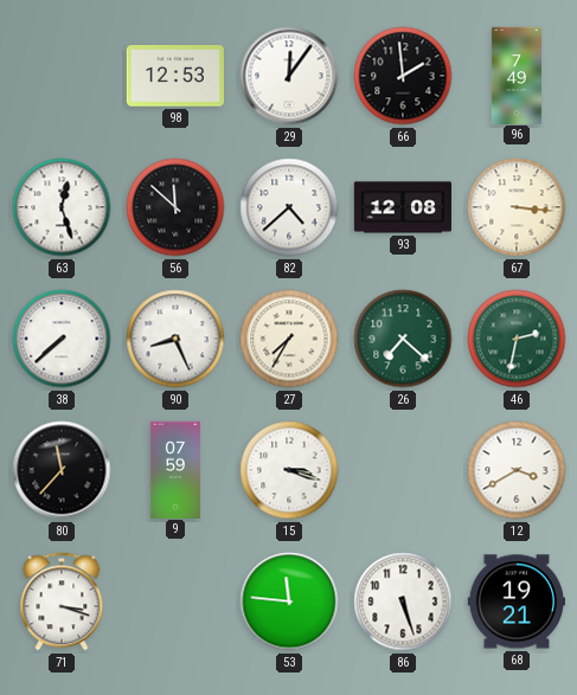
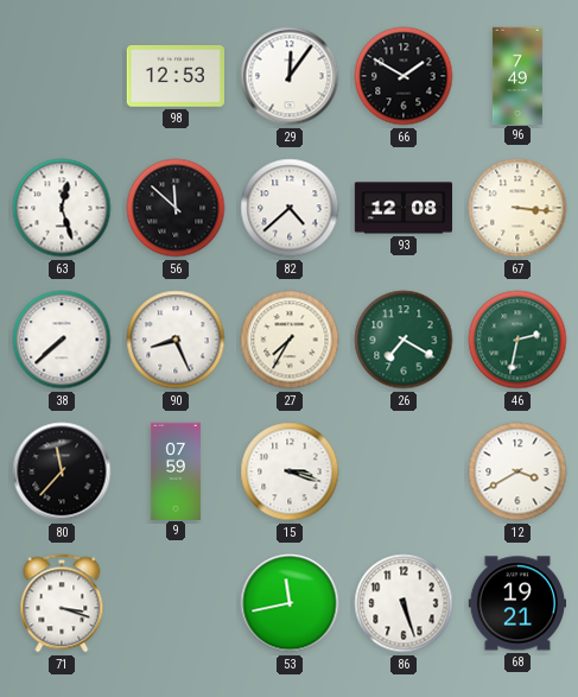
66: 1:59 -> 1:50 (404, 76)
26: 7:22 -> 7:20 (404, 340)
53: 11:46 -> 11:43 (290, 603)
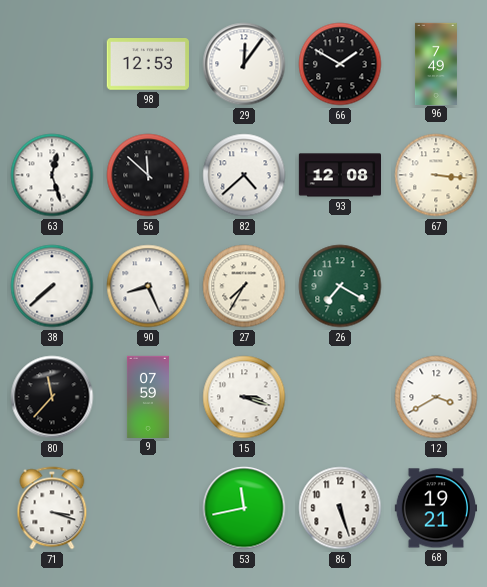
46: 2:32 -> none (517, 340)
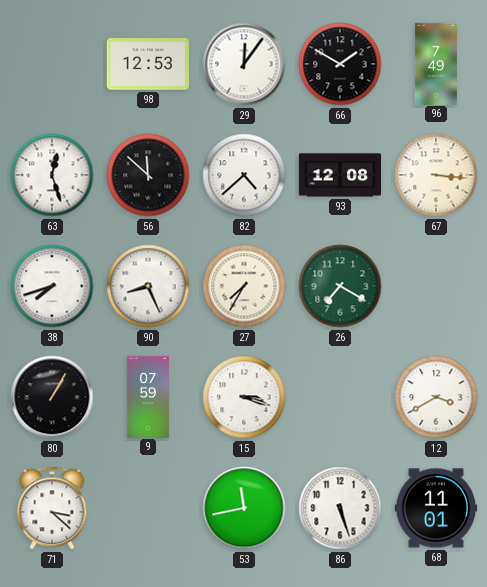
38: 7:38 -> 7:42 (52, 286)
80: 11:37 -> 1:05 (52, 397)
71: 3:18 -> 3:22 (52, 508)
68: 19:21 -> 11:01 (435, 508)
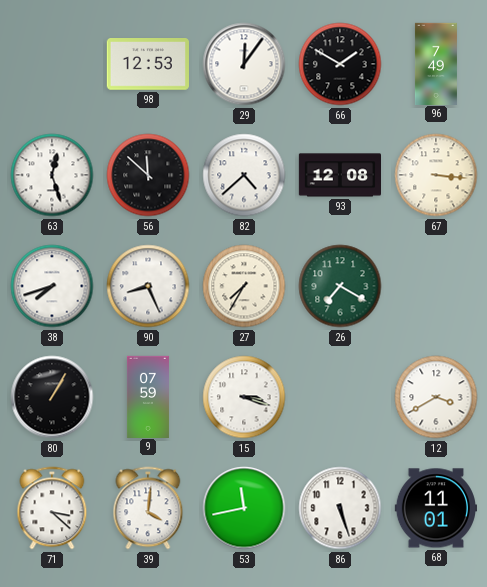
39: none -> 4:01 (148, 508)
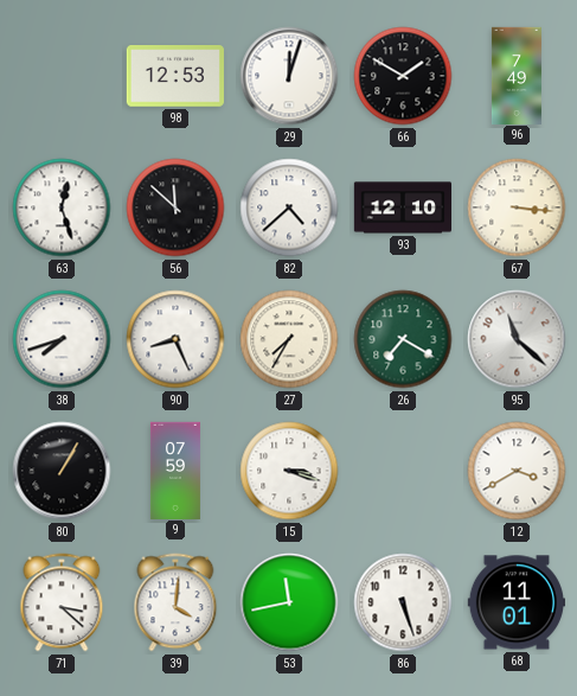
29: 12:06 -> 12:03 (289, 76)
93: 12:08 -> 12:10 (402, 207)
95: none -> 11:22 (517, 339)
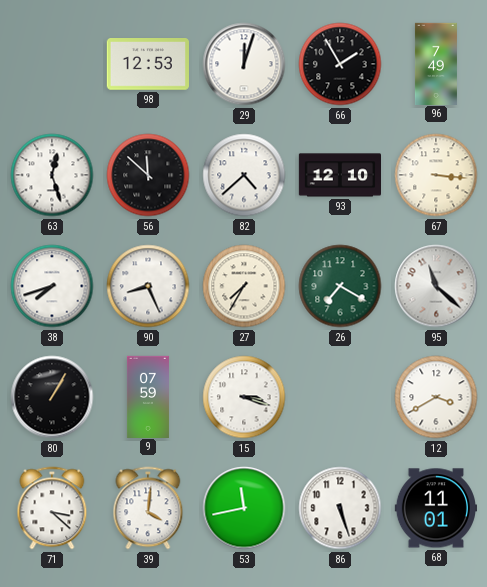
66: 1:50 -> 1:55 (340, 64)
